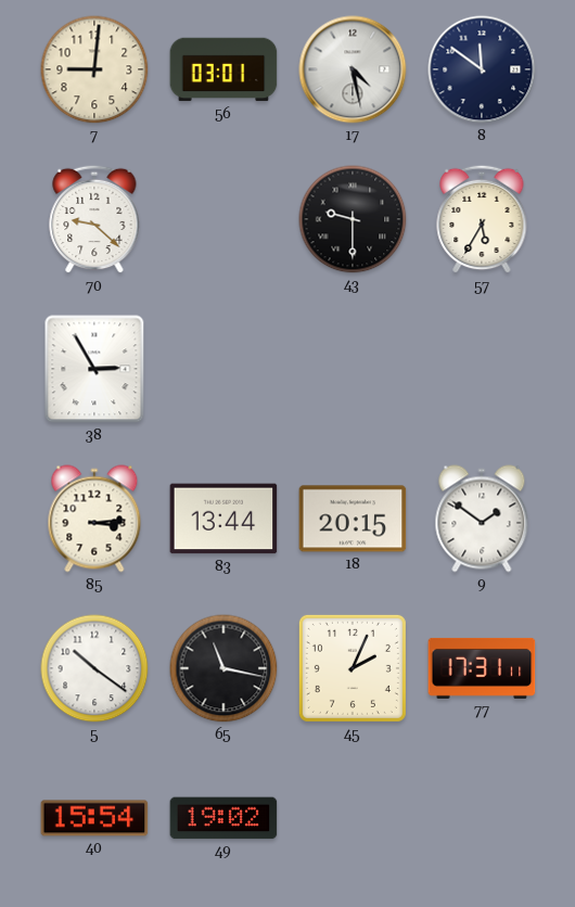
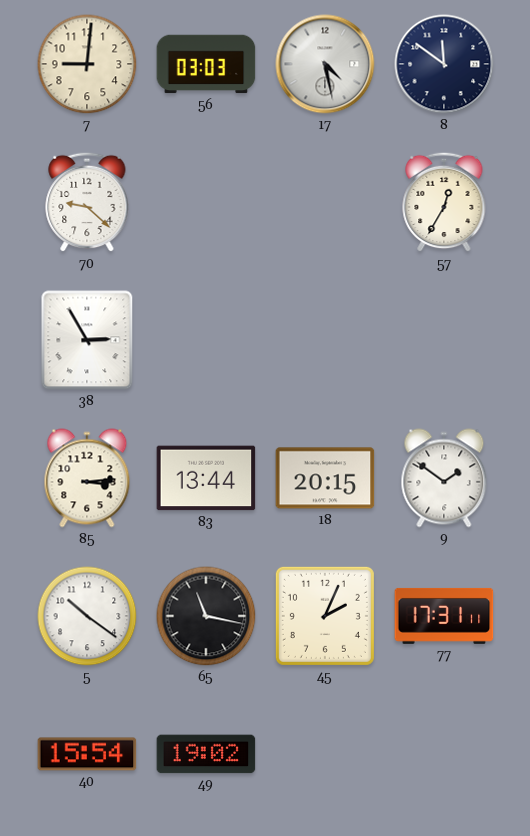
56: 03:01 -> 03:03 (206, 64)
43: 9:30 -> none (353, 219)
57: 5:35 -> 12:35 (444, 202)
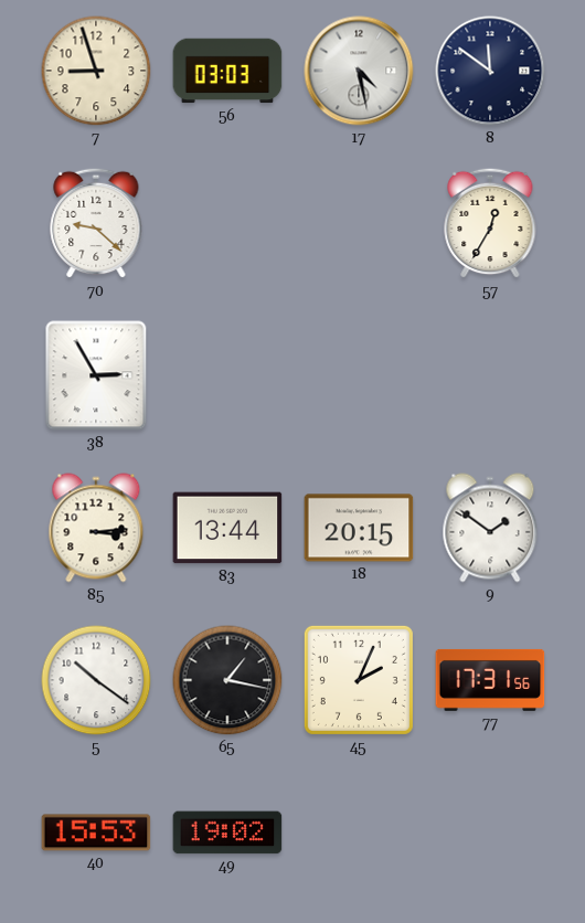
7: 9:01 -> 8:57 (96, 71)
65: 11:17 -> 1:17 (227, 680)
77: 17:31:11 -> 17:31:56 (490, 680)
40: 15:54 -> 15:53 (96, 832)
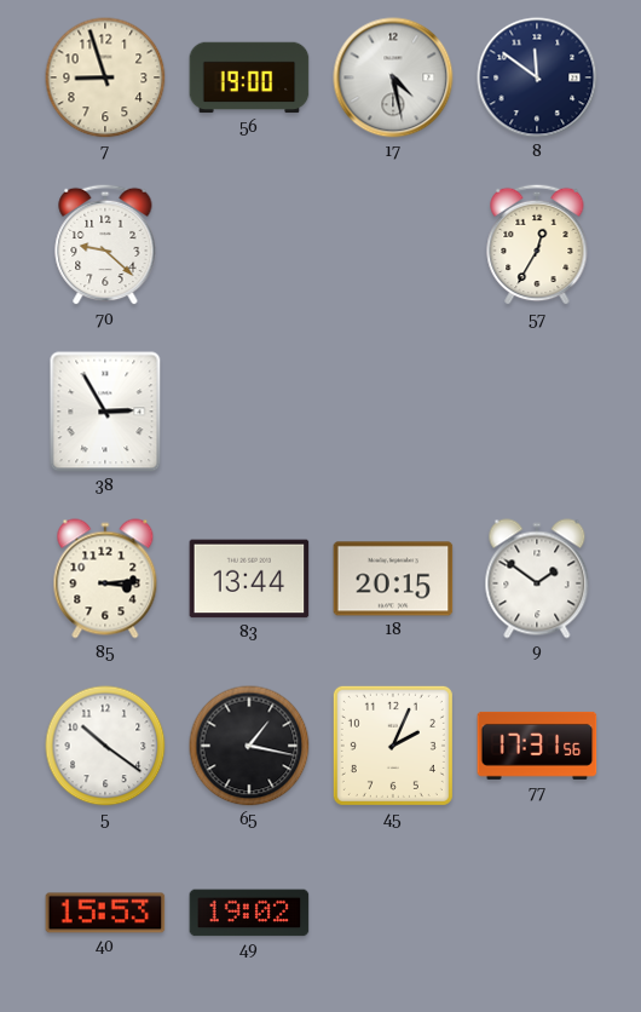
56: 03:03 -> 19:00 (249, 77)
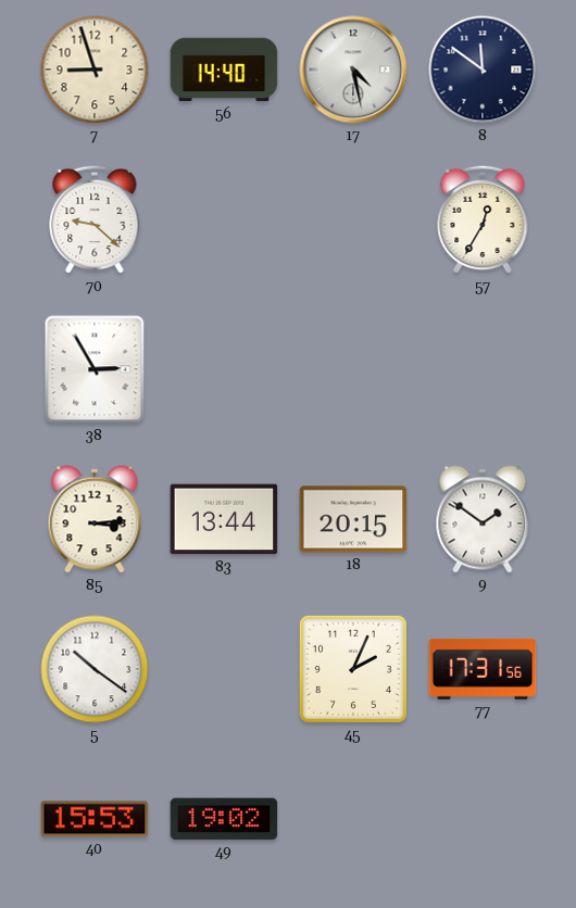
56: 19:00 -> 14:40 (224, 70)
65: 1:17 -> none (249, 746)
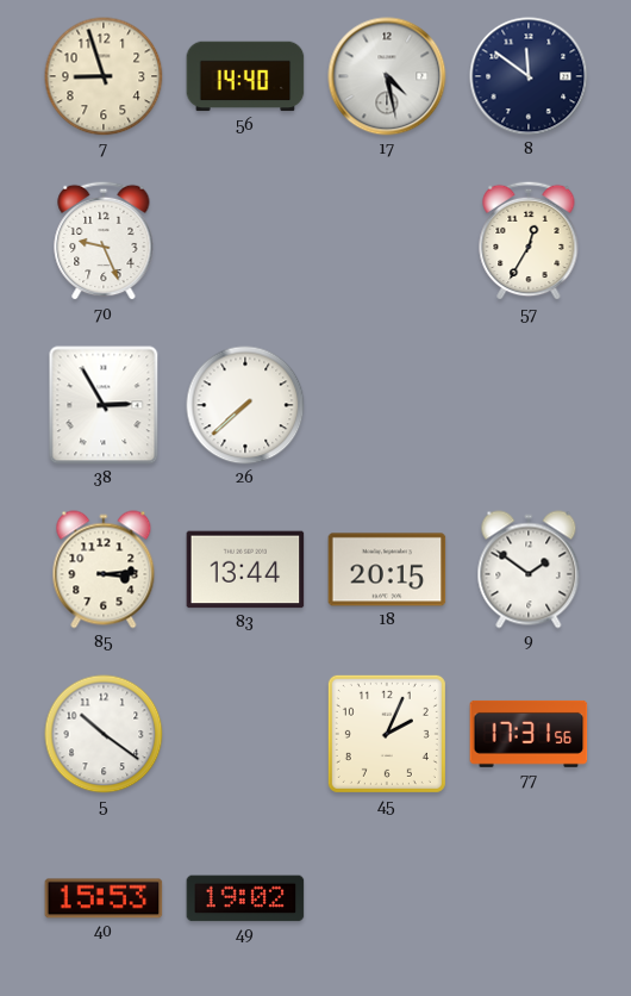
70: 9:22 -> 9:26 (104, 241)
26: none -> 7:38 (245, 405)
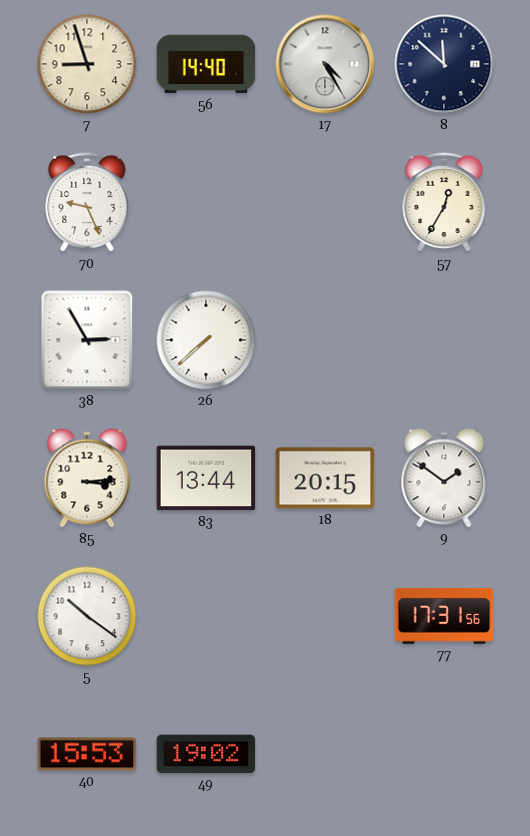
17: 4:28 -> 4:25 (325, 64)
8: 11:51 -> 11:52 (444, 64)
45: 2:04 -> none (387, 734)
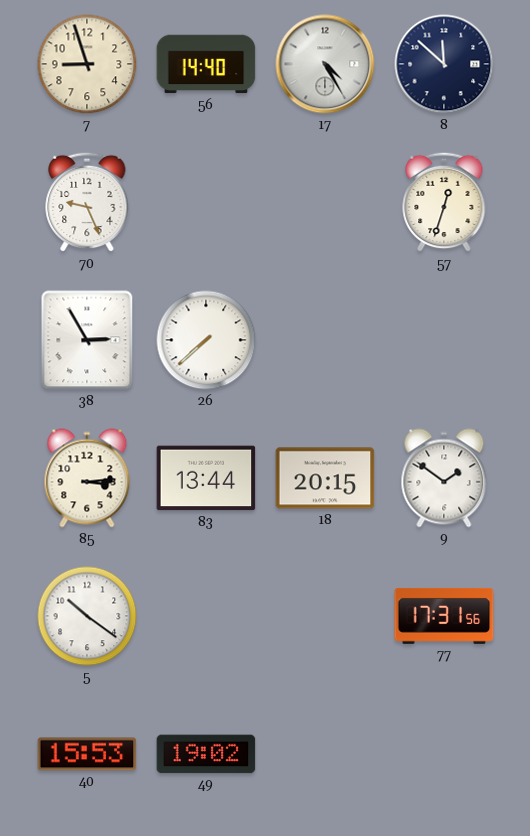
57: 12:35 -> 12:33 (444, 202)
